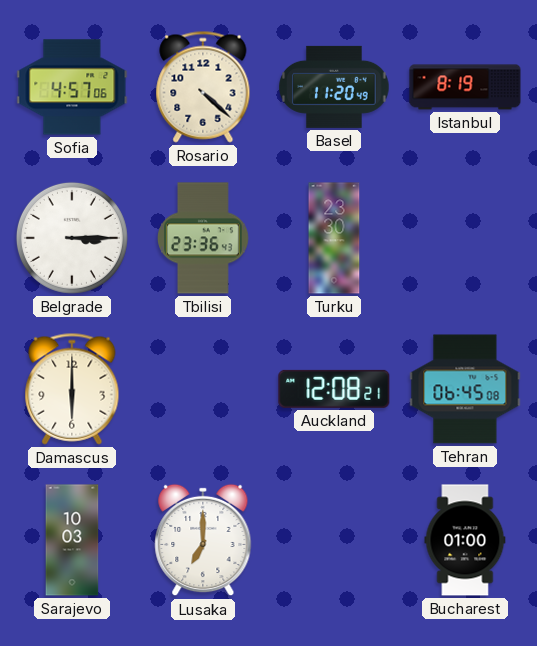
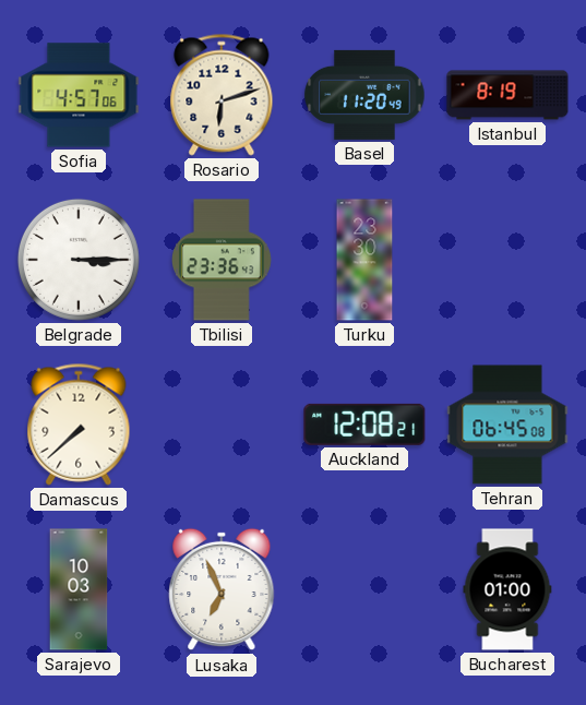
Rosario: 4:22 -> 6:12 (222, 95)
Damascus: 6:00 -> 7:38 (79, 425)
Lusaka: 7:00 -> 6:56 (222, 589)
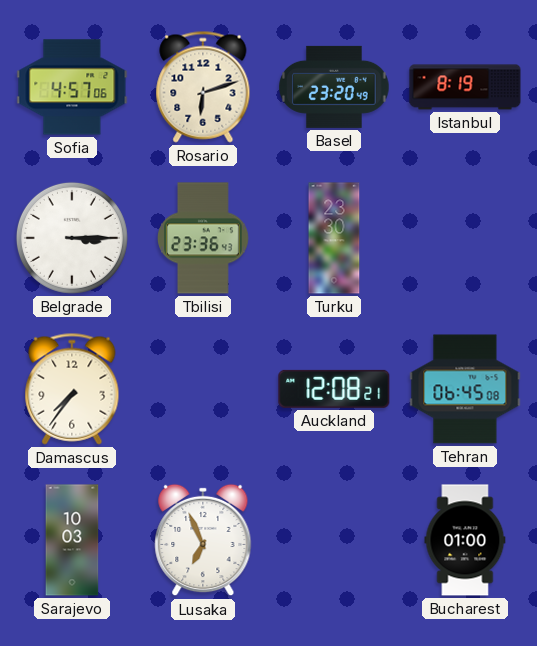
Basel: 11:20 -> 23:20 (334, 87)
Damascus: 7:38 -> 7:36 (72, 389)
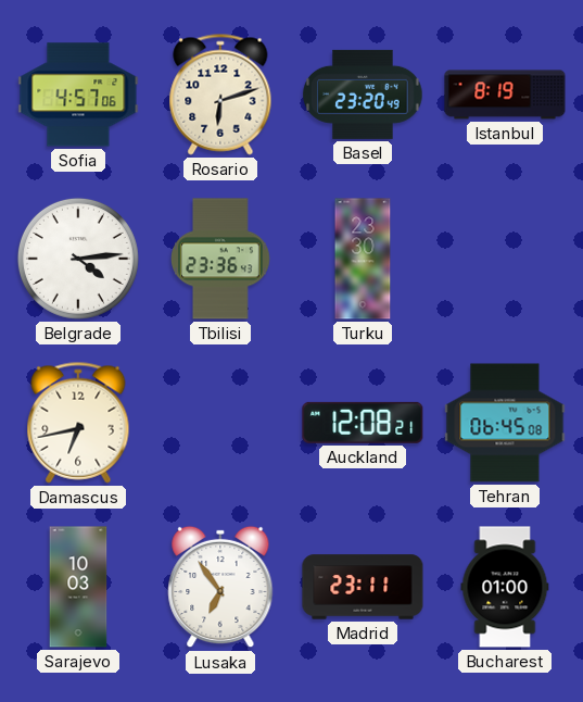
Belgrade: 3:15 -> 4:14 (78, 259)
Damascus: 7:36 -> 6:43 (78, 423)
Lusaka: 6:56 -> 6:54 (220, 587)
Madrid: none -> 23:11 (363, 587)
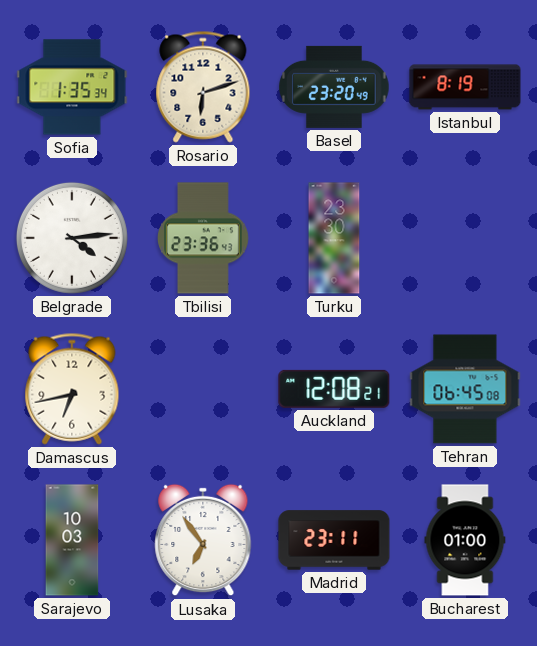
Sofia: 4:57 -> 1:35 (72, 87)
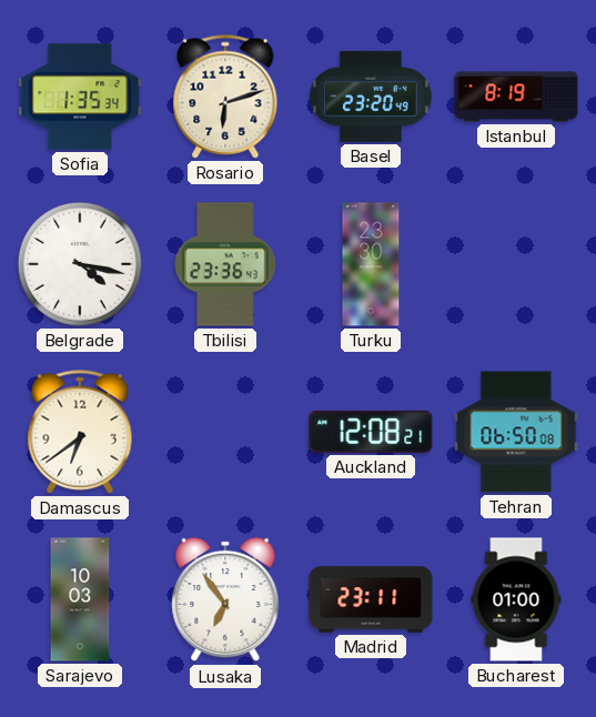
Belgrade: 4:14 -> 4:17 (80, 264)
Damascus: 6:43 -> 6:39 (80, 432)
Tehran: 06:45 -> 06:50 (516, 432)
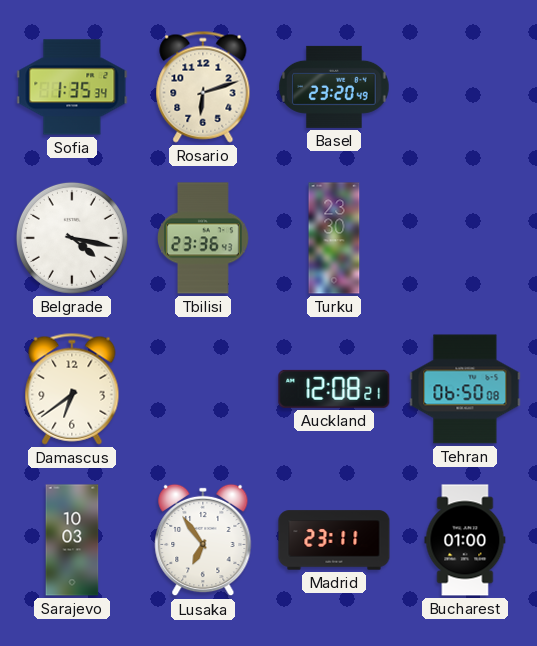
Istanbul: 8:19 -> none (516, 97)
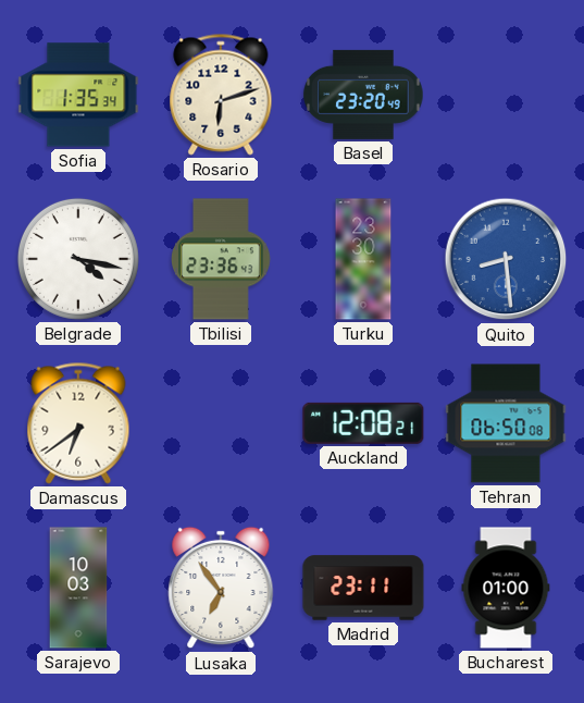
Quito: none -> 8:29 (506, 259)
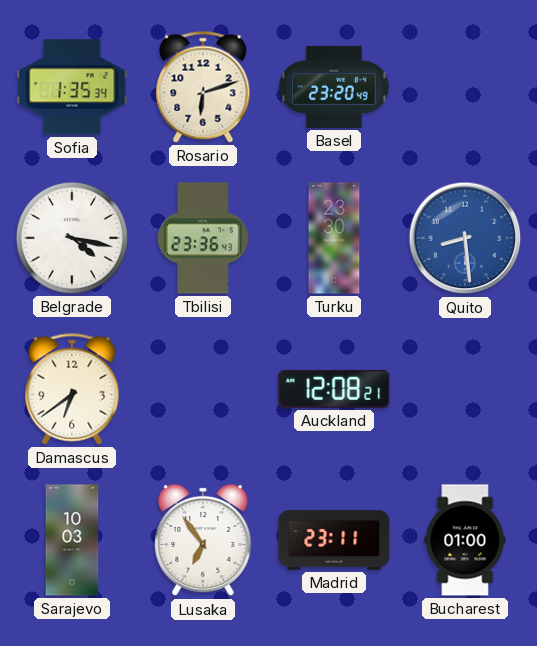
Tehran: 06:50 -> none (506, 423)
